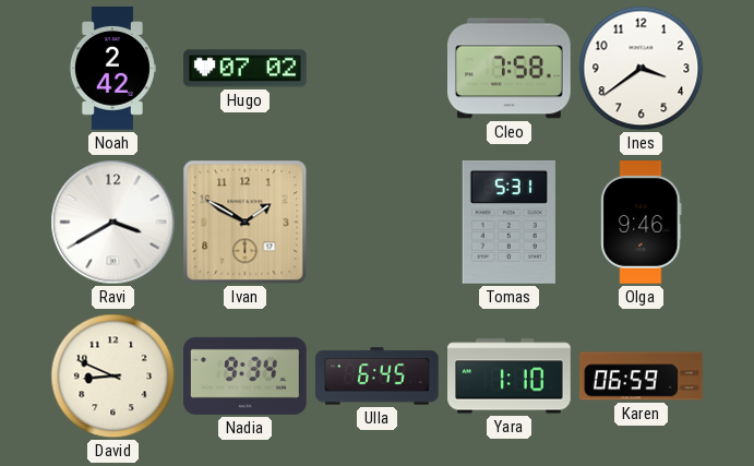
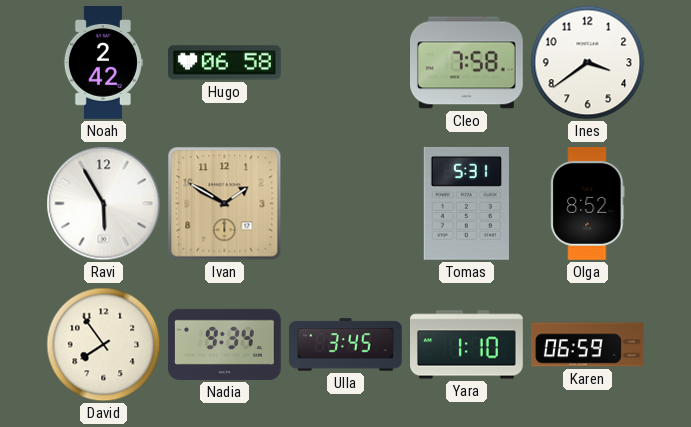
Hugo: 07:02 -> 06:58 (225, 63)
Ravi: 3:40 -> 5:55 (104, 204)
Olga: 9:46 -> 8:52 (588, 204)
David: 8:49 -> 7:54 (104, 345)
Ulla: 6:45 -> 3:45 (346, 345)
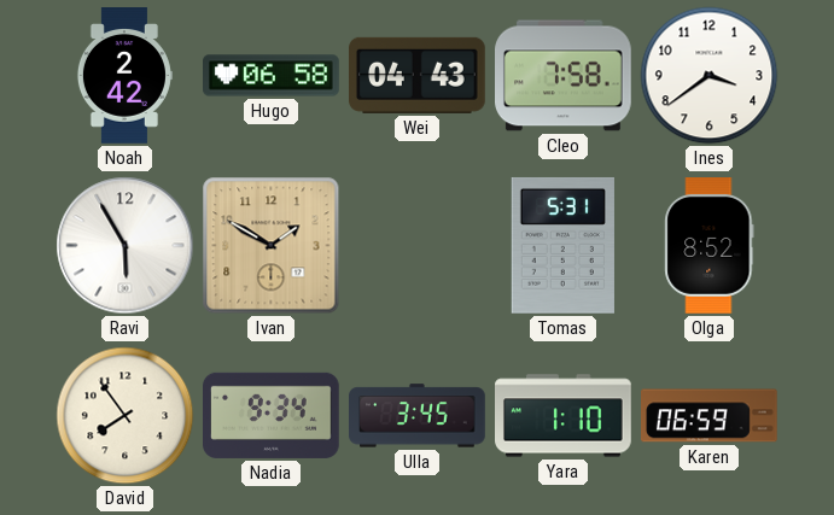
Wei: none -> 04:43 (418, 75)
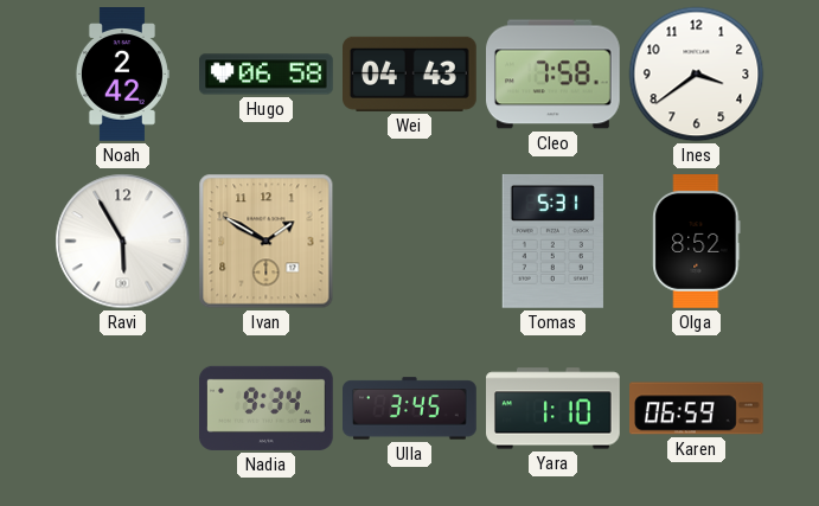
David: 7:54 -> none (126, 416)
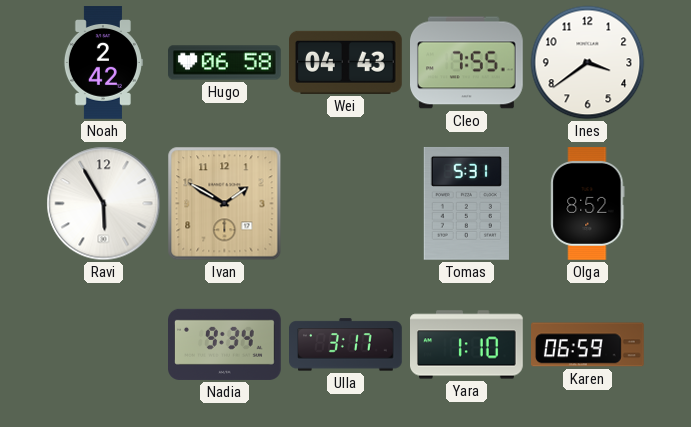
Cleo: 7:58 -> 7:55 (467, 63)
Ulla: 3:45 -> 3:17 (346, 345)
